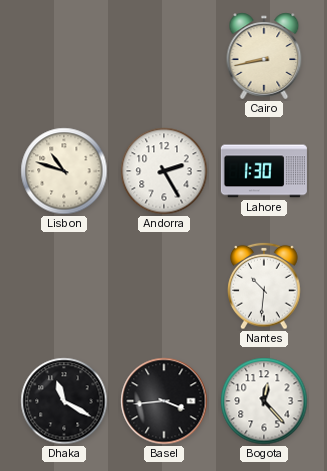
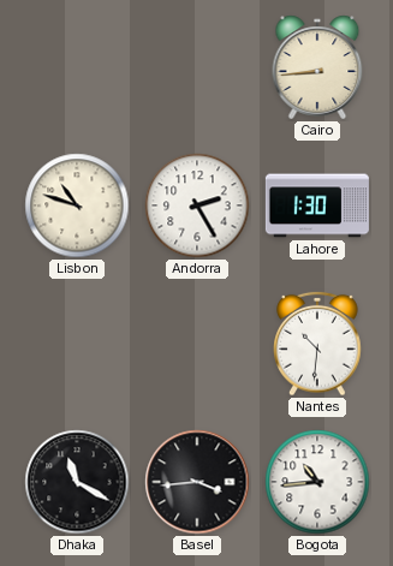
Cairo: 8:43 -> 8:44 (317, 67)
Bogota: 12:23 -> 10:44 (317, 482)
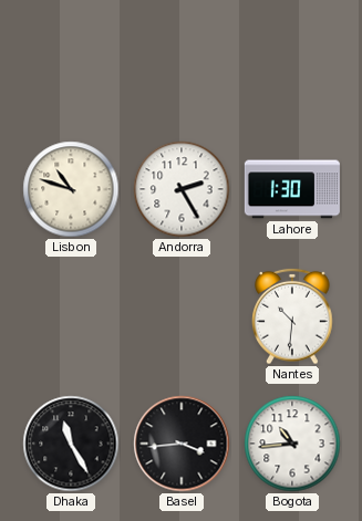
Cairo: 8:44 -> none (317, 67)
Dhaka: 11:20 -> 11:25 (71, 444)
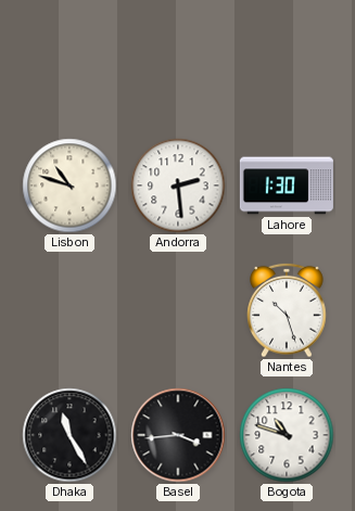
Andorra: 2:25 -> 2:29 (178, 186)
Nantes: 10:31 -> 10:27 (287, 310)
Bogota: 10:44 -> 10:48 (287, 435)
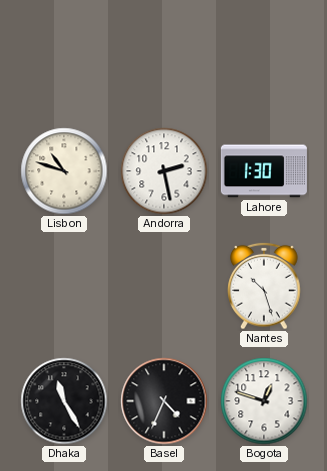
Andorra: 2:29 -> 2:28 (164, 171)
Basel: 3:44 -> 4:34 (164, 401)
Bogota: 10:48 -> 12:48 (264, 401)
